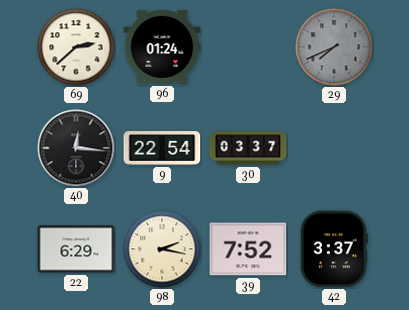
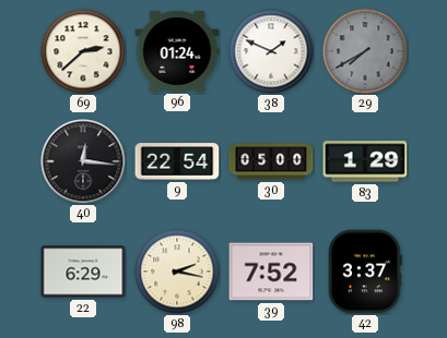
38: none -> 1:49 (271, 51)
29: 7:41 -> 7:40 (365, 51)
30: 03:37 -> 05:00 (271, 161)
83: none -> 1:29 (365, 161)
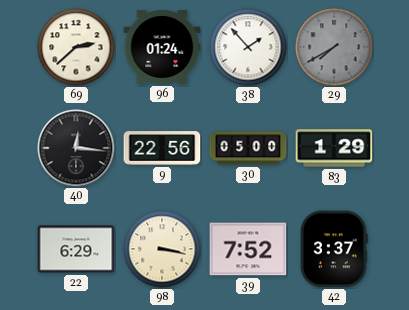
38: 1:49 -> 1:53 (248, 47)
9: 22:54 -> 22:56 (162, 148)
98: 2:17 -> 3:17 (162, 249)
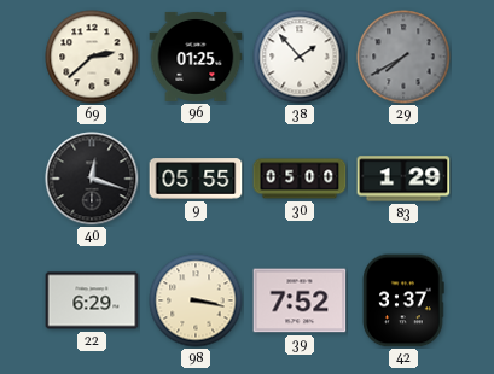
96: 01:24 -> 01:25 (196, 57)
40: 12:16 -> 12:18 (92, 179)
9: 22:56 -> 05:55 (196, 179)
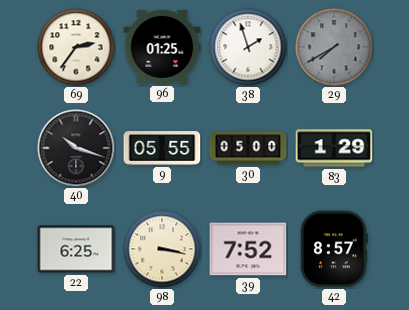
69: 2:38 -> 2:36 (76, 47)
38: 1:53 -> 1:57 (248, 47)
40: 12:18 -> 10:18 (76, 148)
22: 6:29 -> 6:25 (76, 249)
42: 3:37 -> 8:57 (334, 249)
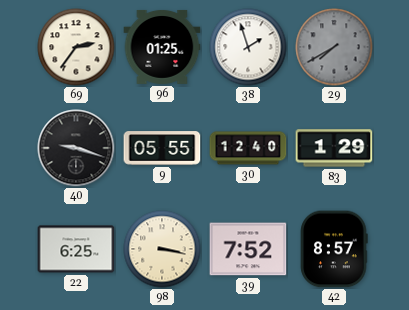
40: 10:18 -> 9:18 (76, 148)
30: 05:00 -> 12:40 (248, 148)
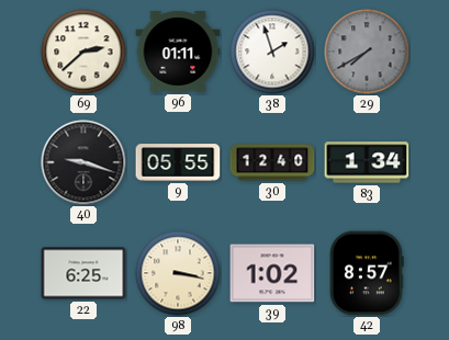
69: 2:36 -> 2:38 (83, 52)
96: 01:25 -> 01:11 (178, 52)
83: 1:29 -> 1:34 (367, 162)
39: 7:52 -> 1:02 (272, 273)
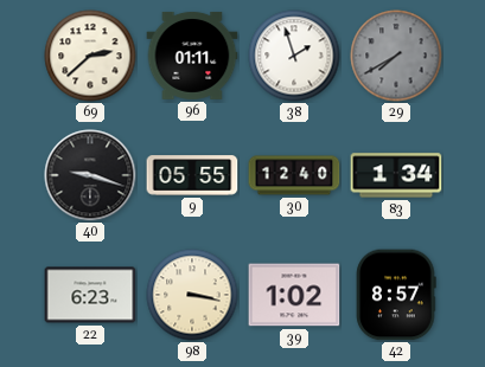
22: 6:25 -> 6:23 (90, 295)
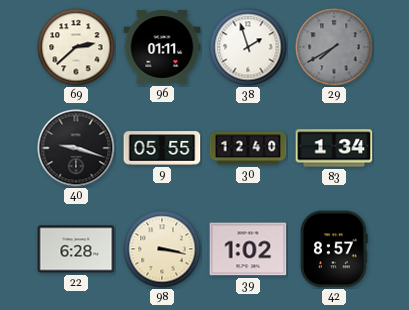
22: 6:23 -> 6:28 (76, 249)
